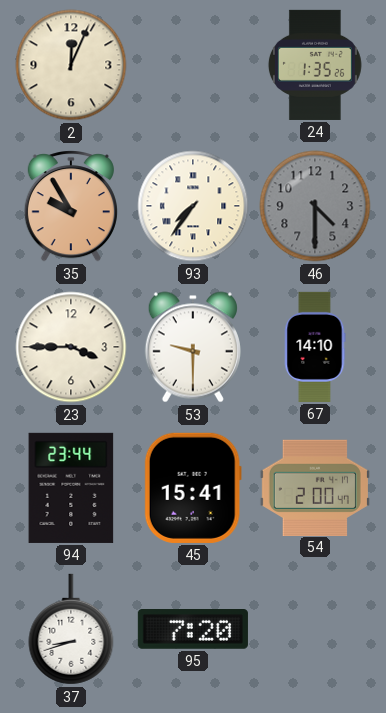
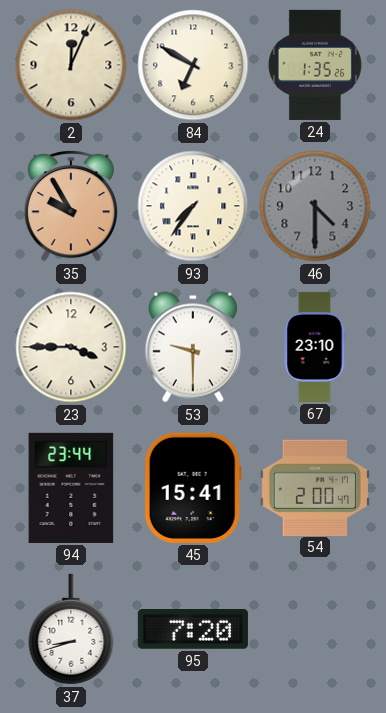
84: none -> 6:50 (193, 65)
67: 14:10 -> 23:10 (315, 347)
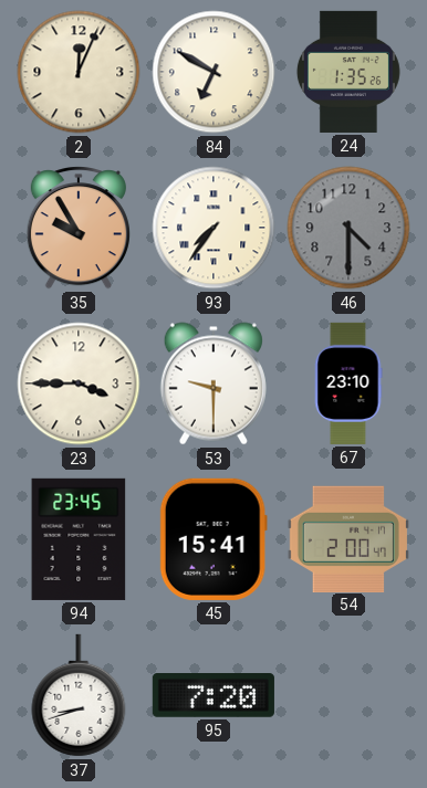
94: 23:44 -> 23:45 (79, 539)
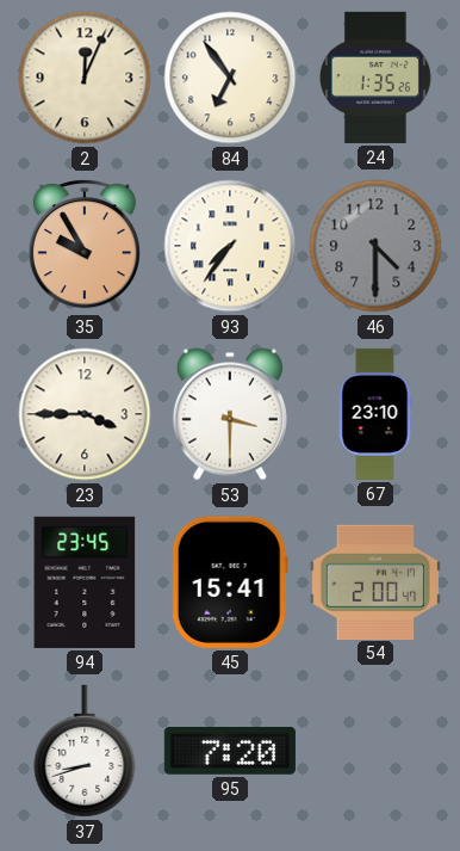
84: 6:50 -> 6:54 (230, 78)
53: 9:30 -> 3:30 (230, 414)
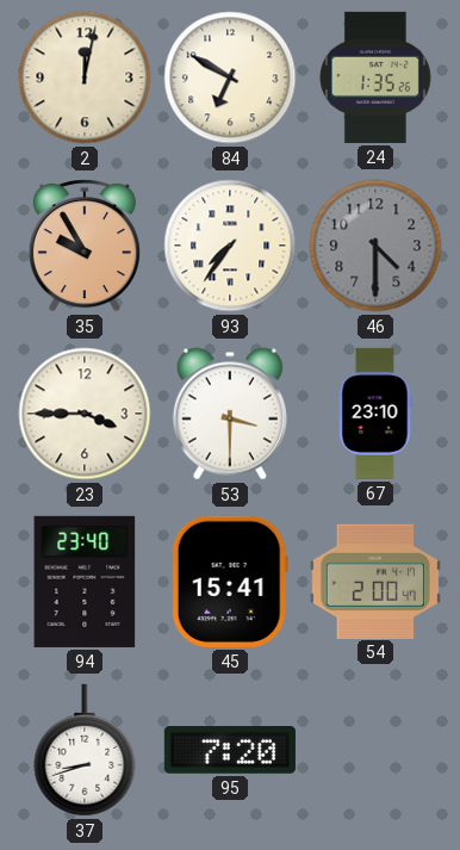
2: 12:04 -> 12:02 (85, 77)
84: 6:54 -> 6:50 (230, 77)
94: 23:45 -> 23:40 (85, 582)
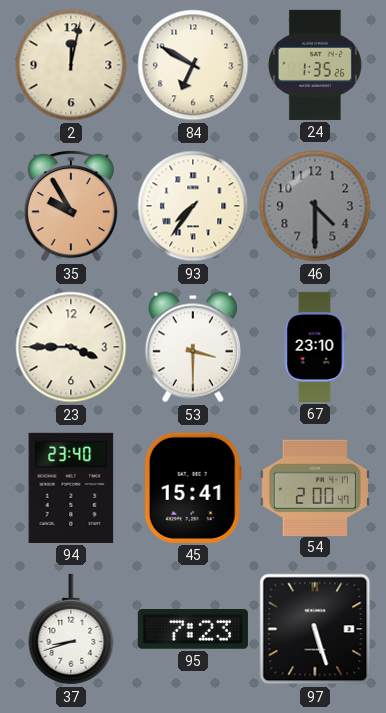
95: 7:20 -> 7:23 (193, 630)
97: none -> 5:27 (315, 629)
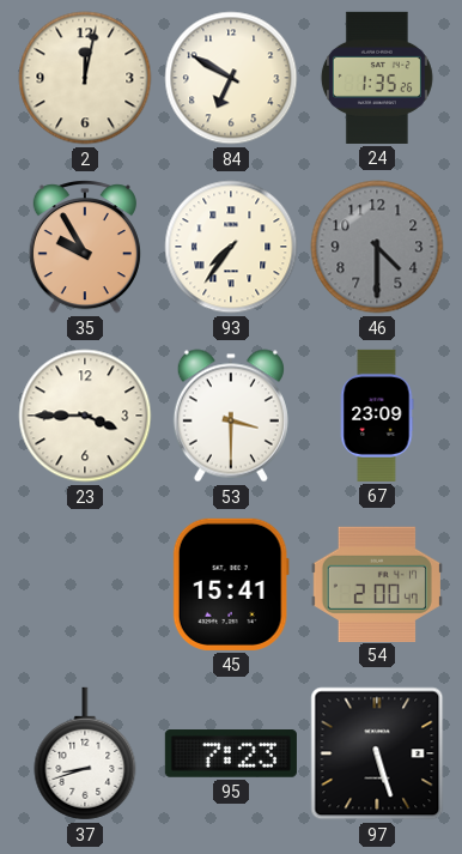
67: 23:10 -> 23:09 (377, 416)
94: 23:40 -> none (71, 488)
